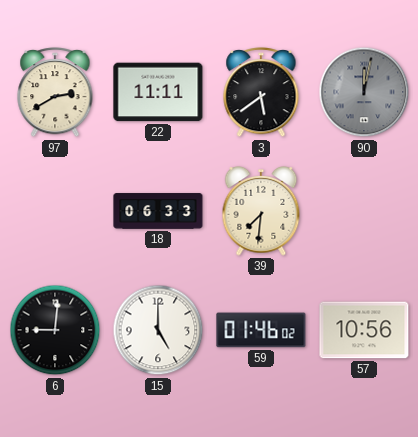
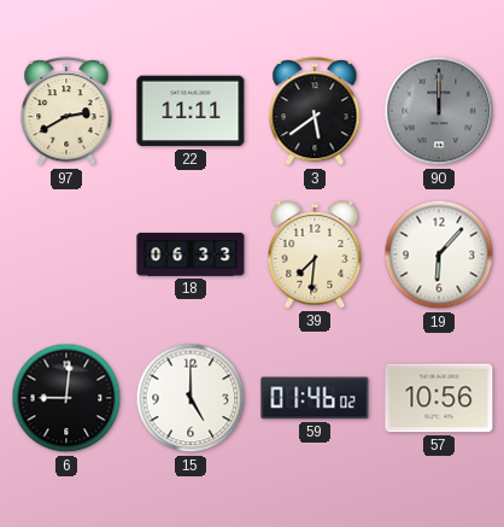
90: 12:02 -> 12:00 (439, 111)
19: none -> 6:07 (439, 254)
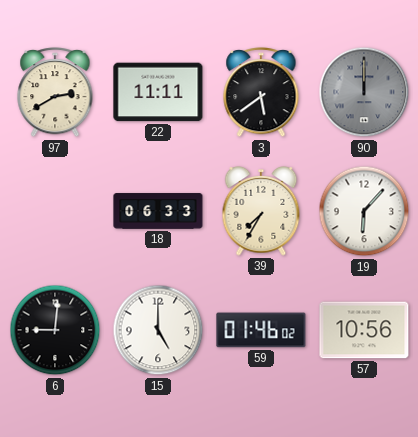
39: 7:31 -> 7:35 (261, 212)
